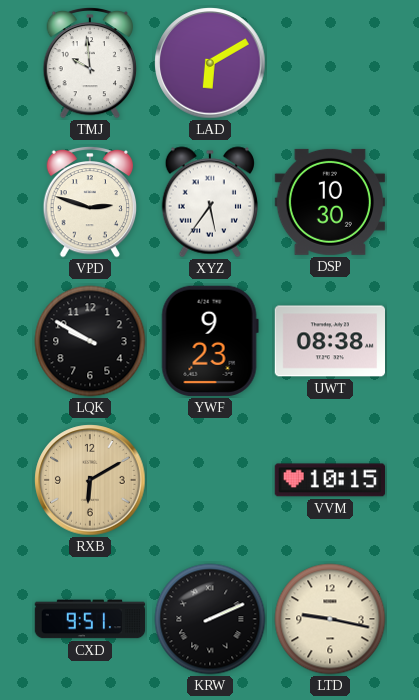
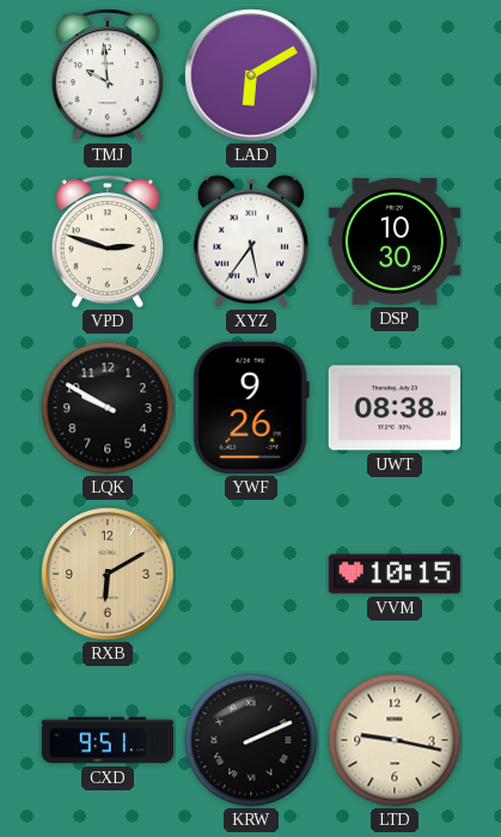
YWF: 9:23 -> 9:26 (251, 408)
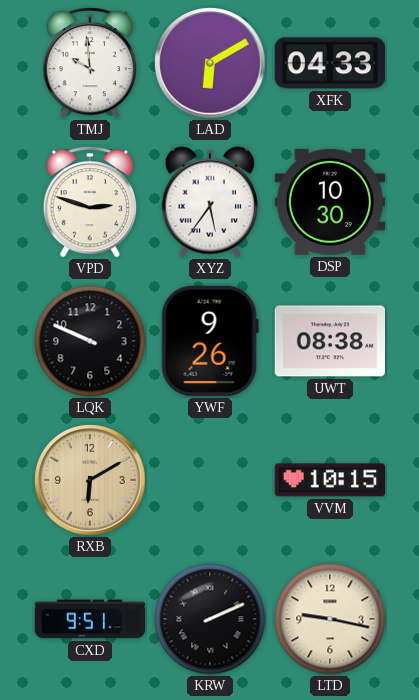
XFK: none -> 04:33 (330, 63)
LQK: 9:50 -> 9:49 (90, 341)
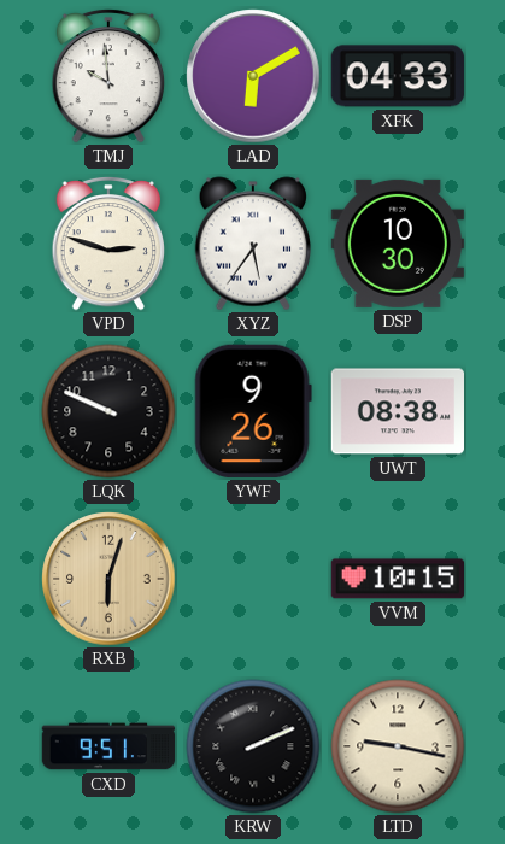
RXB: 6:10 -> 6:03 (108, 579)
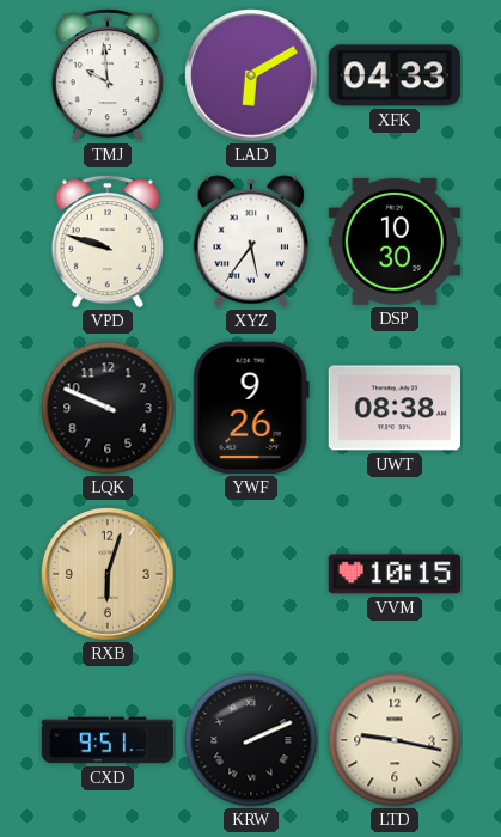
VPD: 2:48 -> 9:48 (106, 242)
